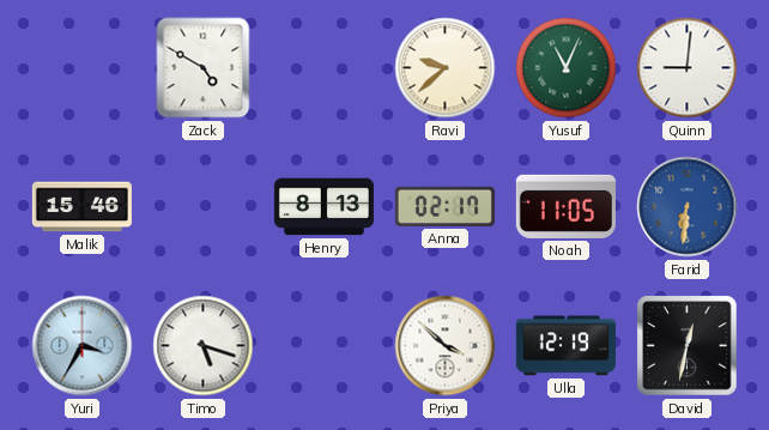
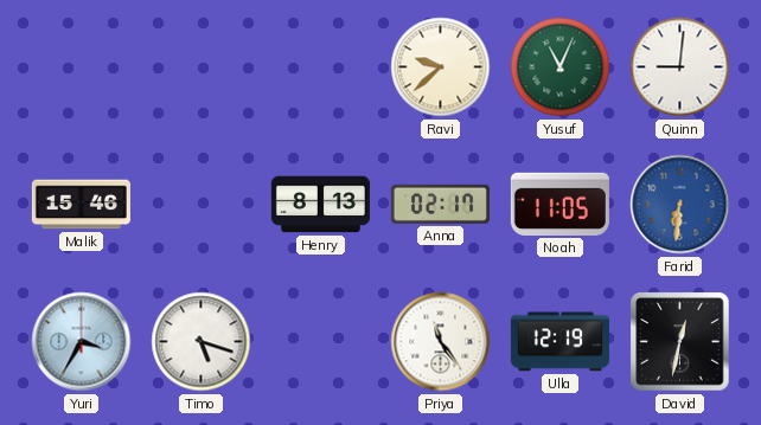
Zack: 4:50 -> none (204, 68)
Priya: 3:52 -> 11:24 (441, 342)
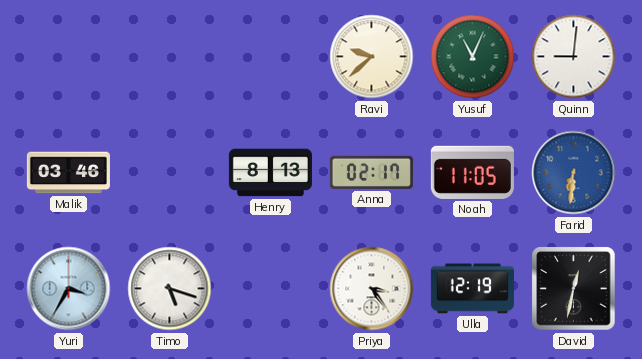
Malik: 15:46 -> 03:46 (68, 173)
Priya: 11:24 -> 3:24 (372, 289)
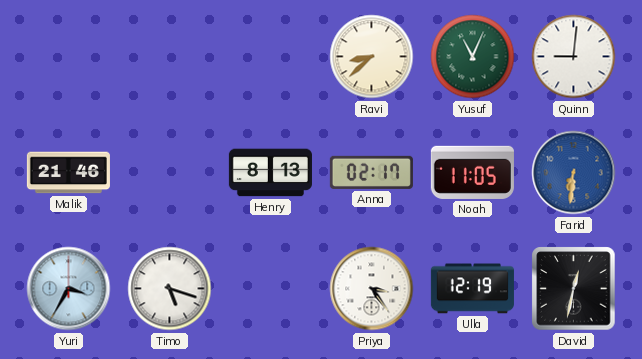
Ravi: 9:38 -> 8:38 (372, 57)
Malik: 03:46 -> 21:46 (68, 173)
